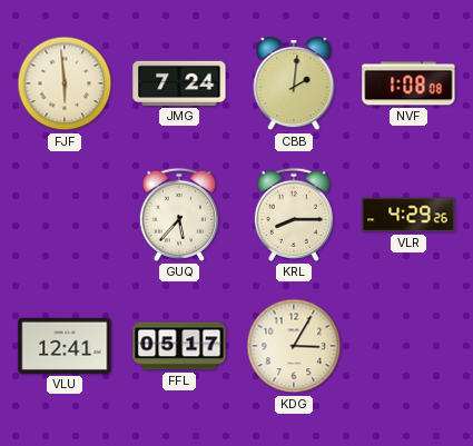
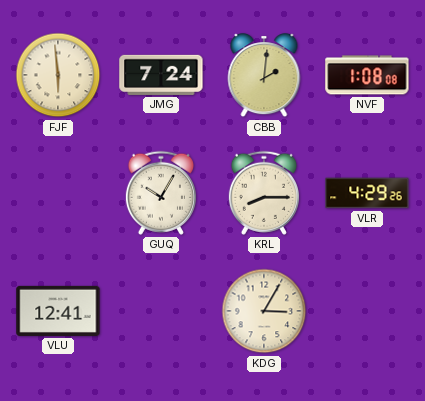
GUQ: 5:37 -> 10:05 (161, 193)
FFL: 05:17 -> none (179, 346)
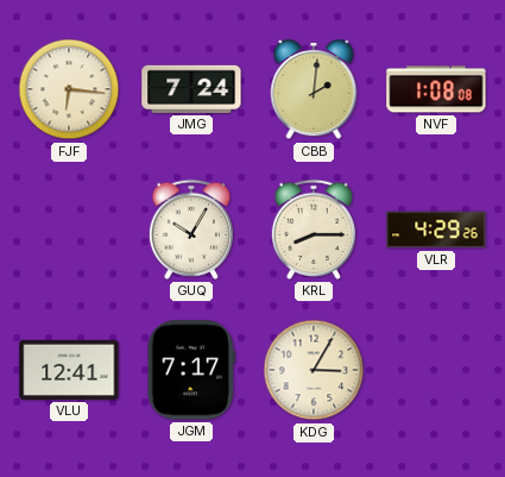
FJF: 5:59 -> 6:16 (69, 89)
JGM: none -> 7:17 (191, 370)
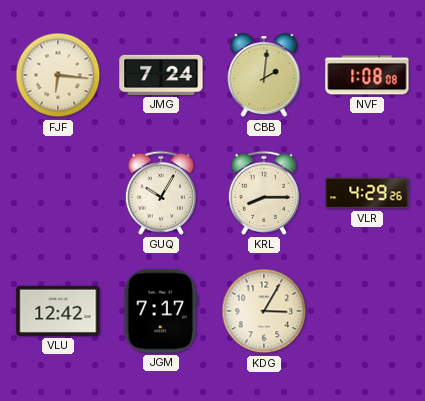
VLU: 12:41 -> 12:42 (58, 311)
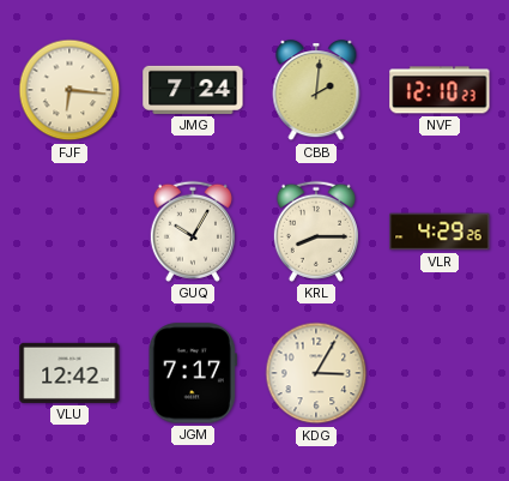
NVF: 1:08 -> 12:10 (440, 90)
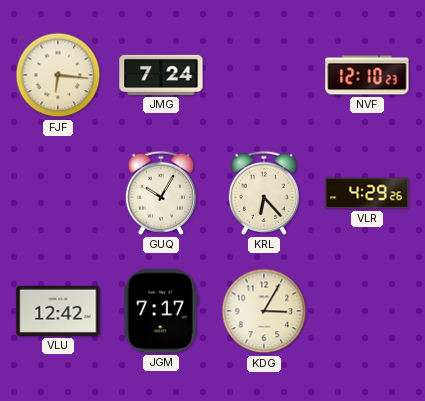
CBB: 2:01 -> none (316, 91)
KRL: 8:15 -> 6:23 (264, 193)
